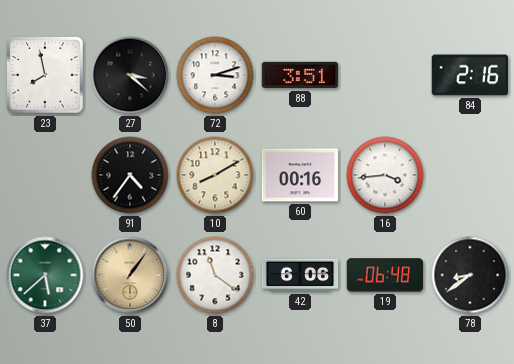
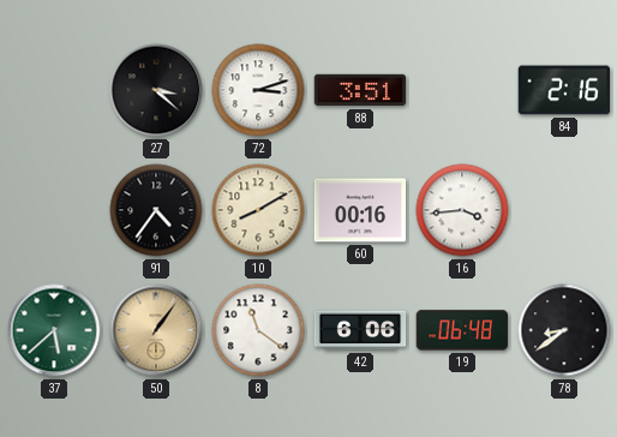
23: 7:58 -> none (46, 76)
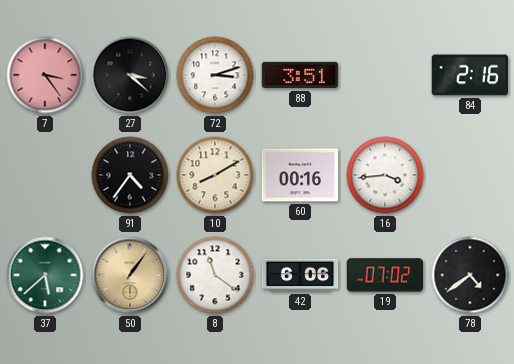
7: none -> 3:24 (45, 75)
19: 06:48 -> 07:02 (385, 275)
78: 8:39 -> 4:39 (470, 275)
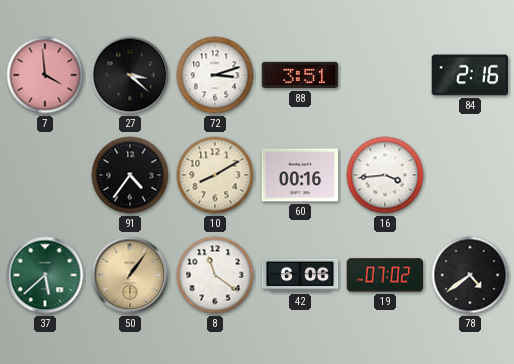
7: 3:24 -> 3:59 (45, 75)
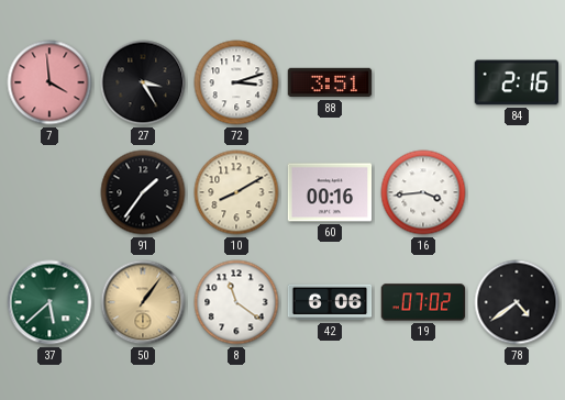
27: 3:22 -> 3:25 (143, 82)
91: 4:36 -> 1:36 (143, 192)
